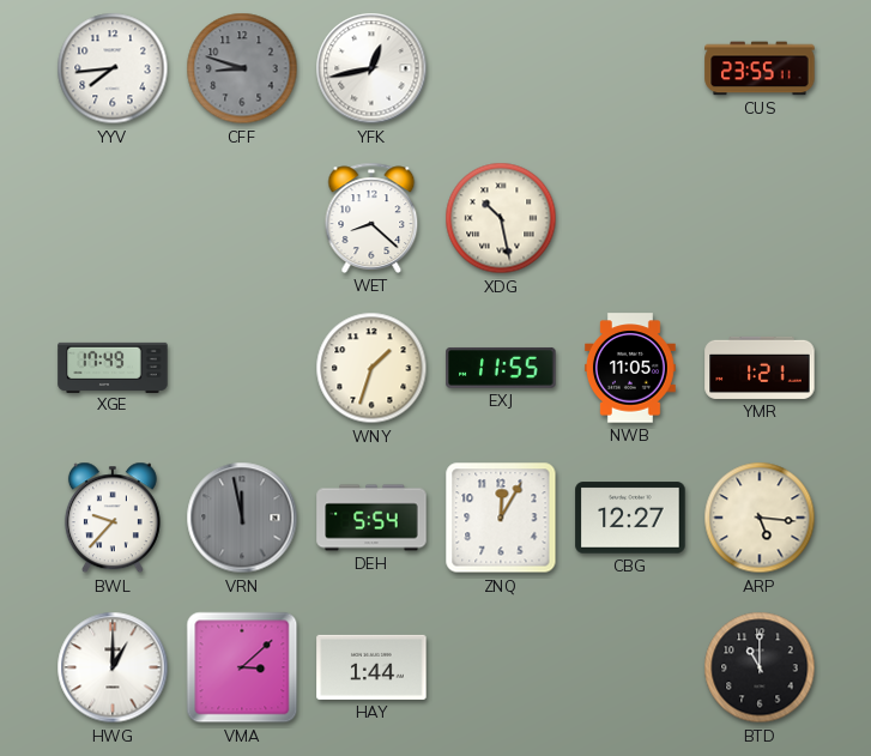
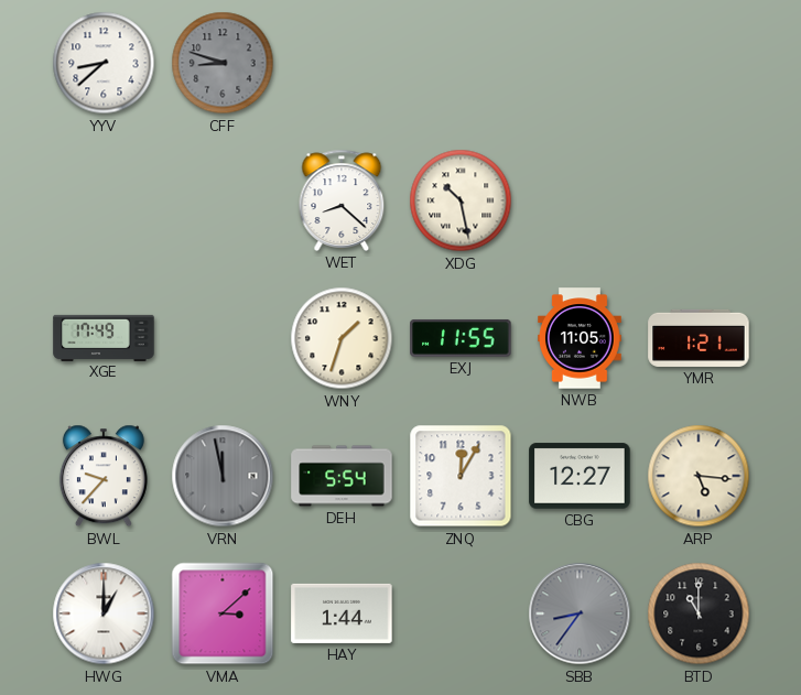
YYV: 7:44 -> 8:38 (104, 63)
YFK: 12:43 -> none (371, 68)
CUS: 23:55 -> none (760, 68)
SBB: none -> 8:36 (580, 613)
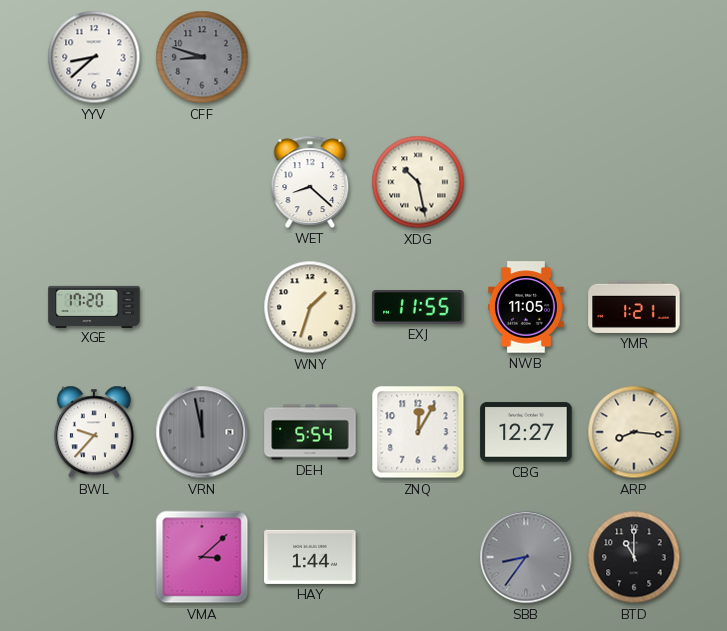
XGE: 17:49 -> 17:20 (94, 306)
ARP: 5:16 -> 8:16 (634, 432)
HWG: 1:00 -> none (104, 613)
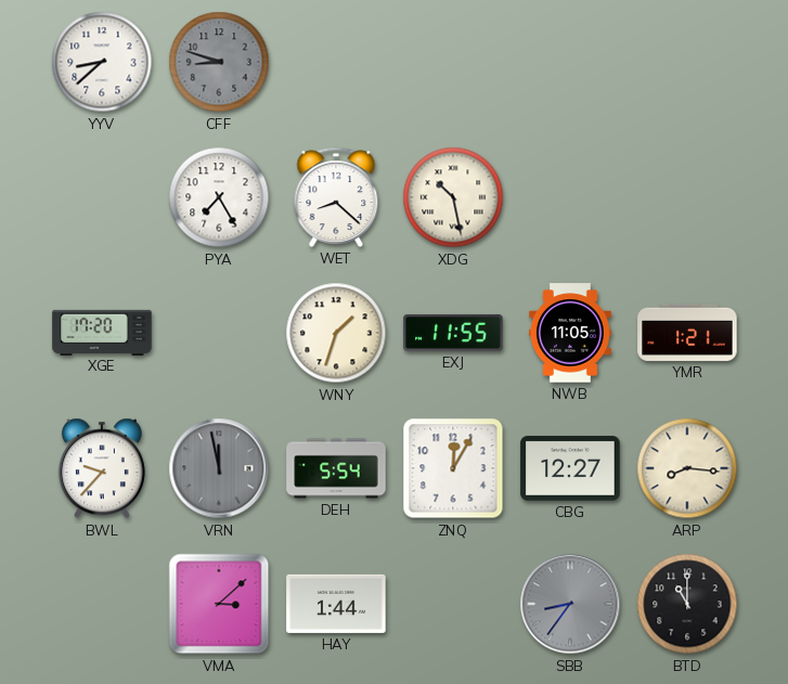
PYA: none -> 7:25 (219, 197)
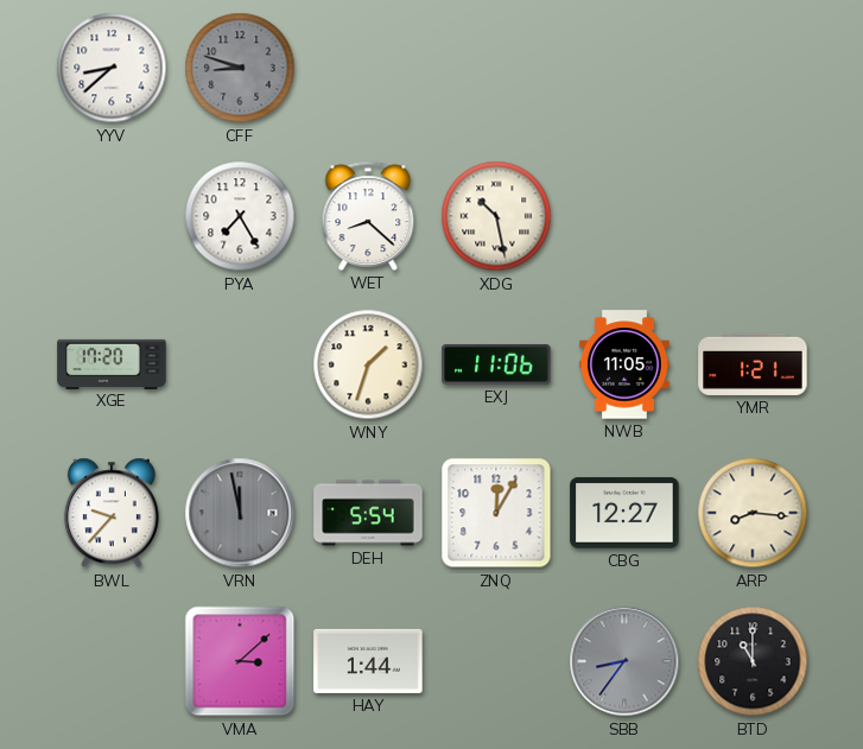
EXJ: 11:55 -> 11:06 (496, 364)
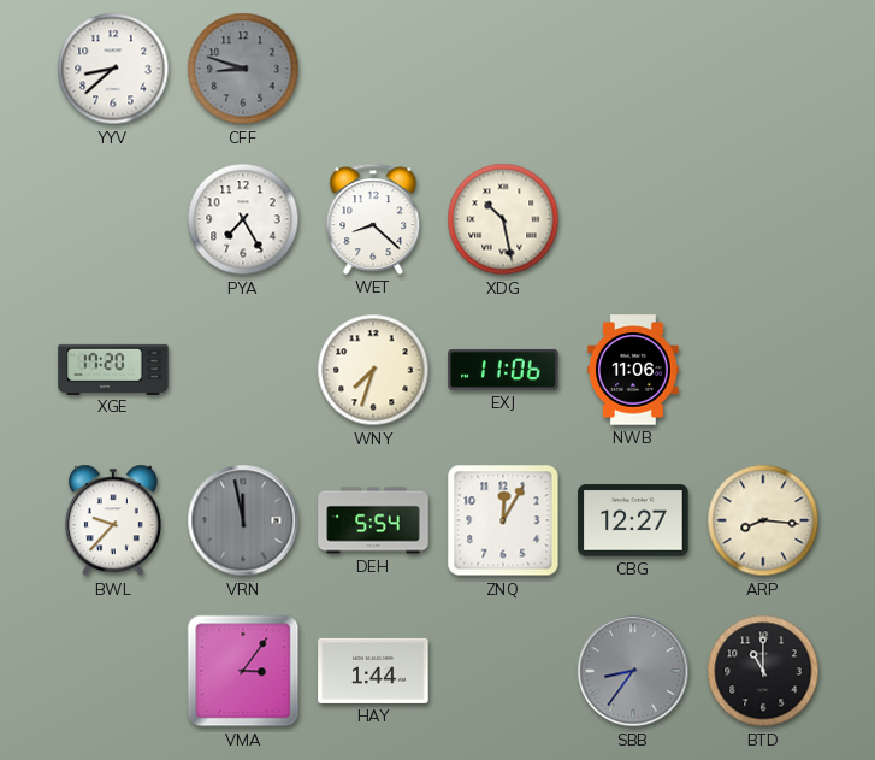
WNY: 1:33 -> 7:33 (373, 370)
NWB: 11:05 -> 11:06 (634, 370)
YMR: 1:21 -> none (753, 364)
VMA: 3:08 -> 3:06 (243, 671)
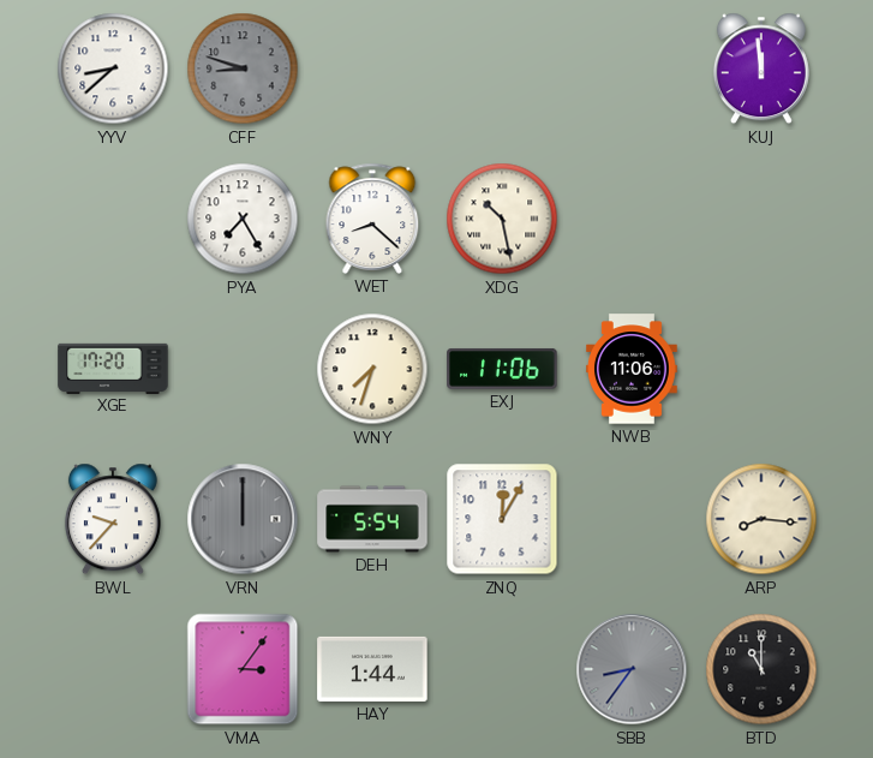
KUJ: none -> 11:59 (761, 68)
VRN: 11:58 -> 12:00 (243, 519)
CBG: 12:27 -> none (633, 520)
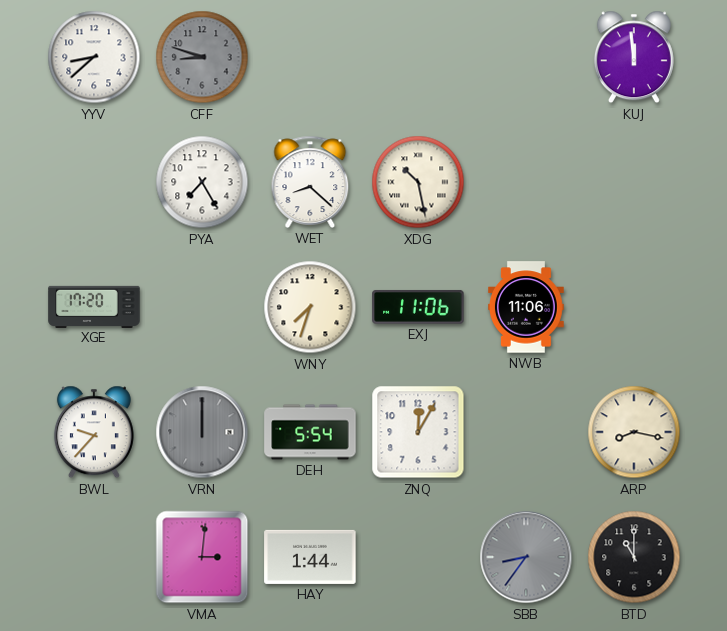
ARP: 8:16 -> 8:17 (634, 432)
VMA: 3:06 -> 3:01 (202, 557)
